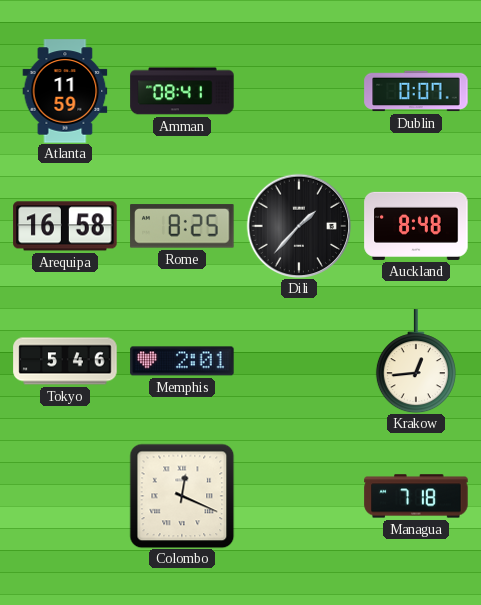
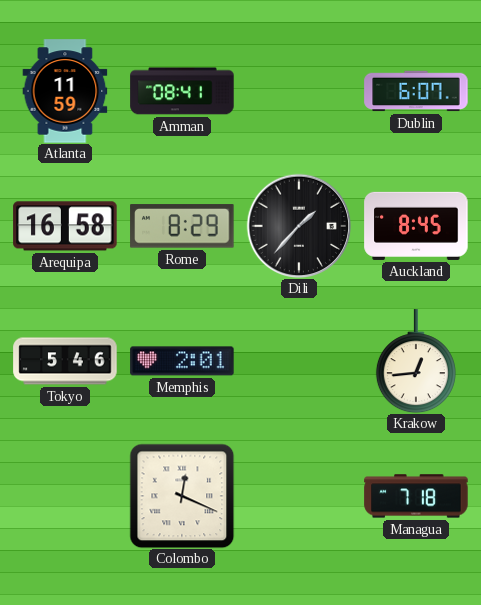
Dublin: 0:07 -> 6:07 (416, 91)
Rome: 8:25 -> 8:29 (182, 226)
Auckland: 8:48 -> 8:45 (416, 226)
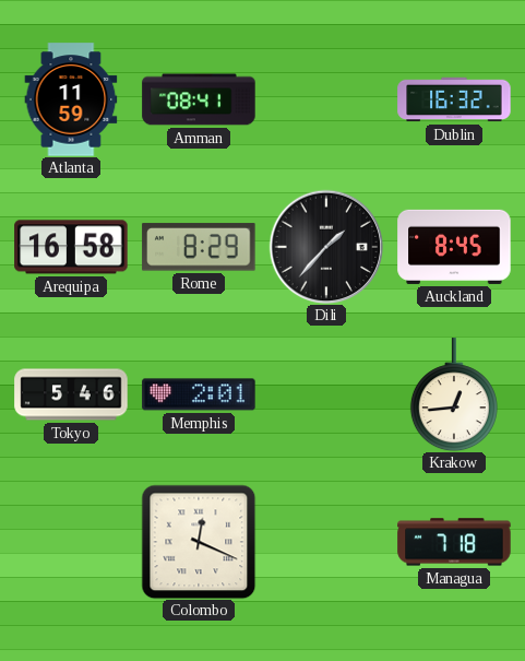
Dublin: 6:07 -> 16:32 (454, 99)
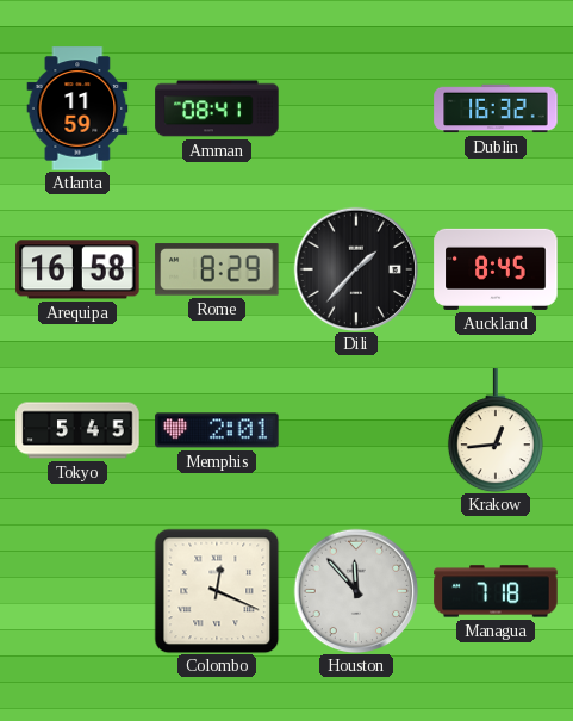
Tokyo: 5:46 -> 5:45 (77, 430)
Houston: none -> 11:53 (356, 591)
